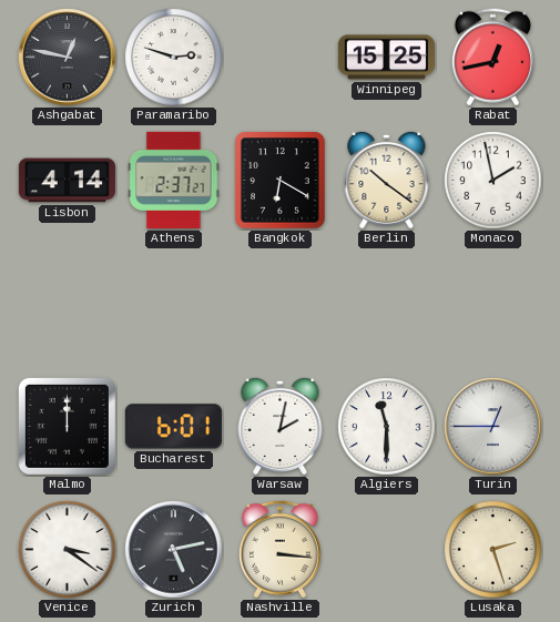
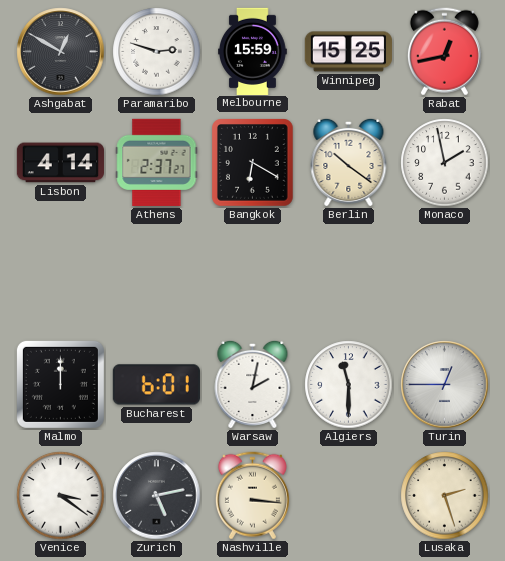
Ashgabat: 12:47 -> 12:50 (61, 52)
Melbourne: none -> 15:59 (253, 51)
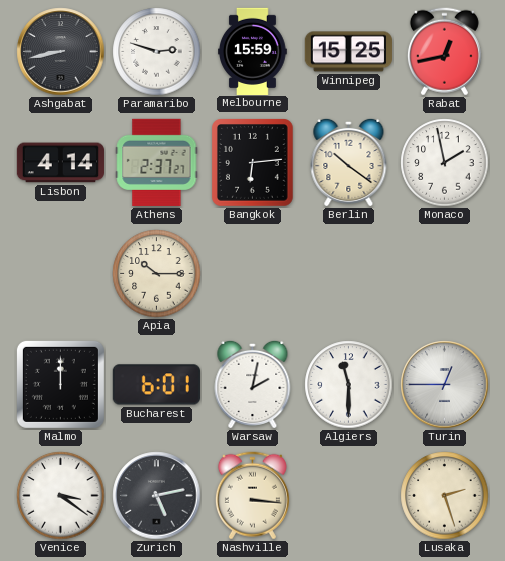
Ashgabat: 12:50 -> 8:43 (61, 52)
Bangkok: 6:20 -> 6:14 (253, 163)
Apia: none -> 10:15 (157, 274)
